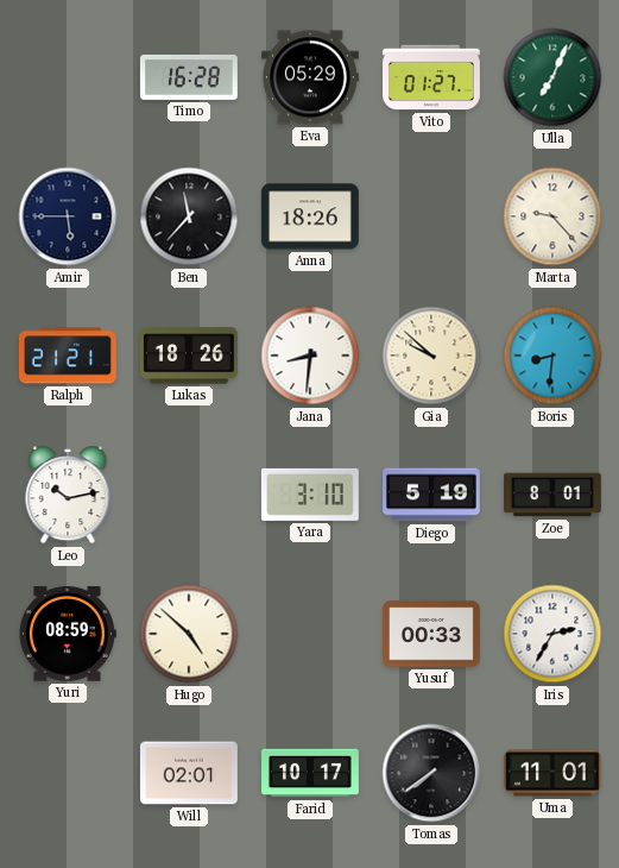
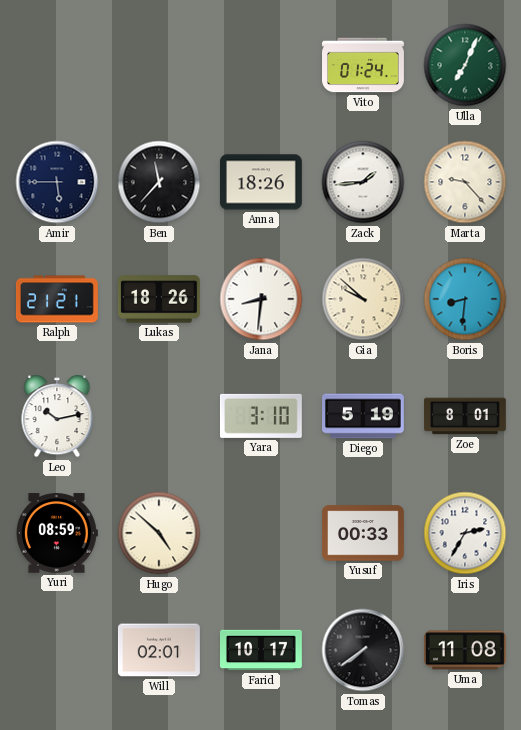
Timo: 16:28 -> none (189, 77)
Eva: 05:29 -> none (310, 77)
Vito: 01:27 -> 01:24 (364, 65)
Zack: none -> 1:44 (363, 182)
Uma: 11:01 -> 11:08 (465, 650)
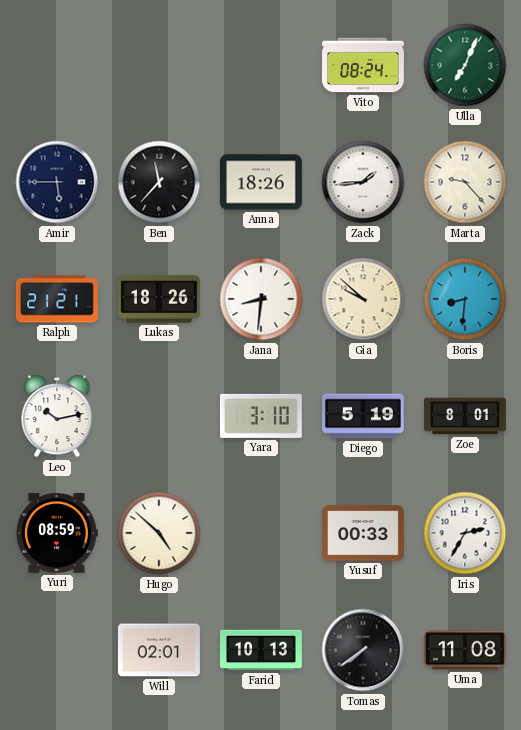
Vito: 01:24 -> 08:24 (364, 65)
Farid: 10:17 -> 10:13 (262, 650)
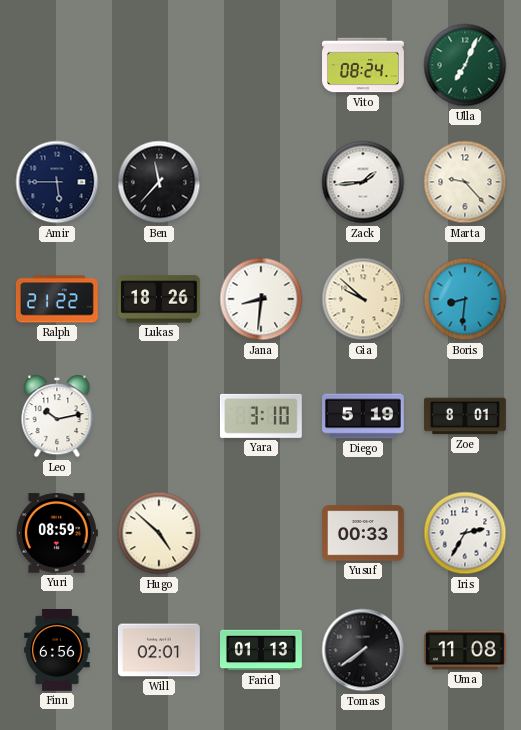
Anna: 18:26 -> none (261, 182)
Ralph: 21:21 -> 21:22 (57, 299)
Finn: none -> 6:56 (57, 651)
Farid: 10:13 -> 01:13 (262, 650)
